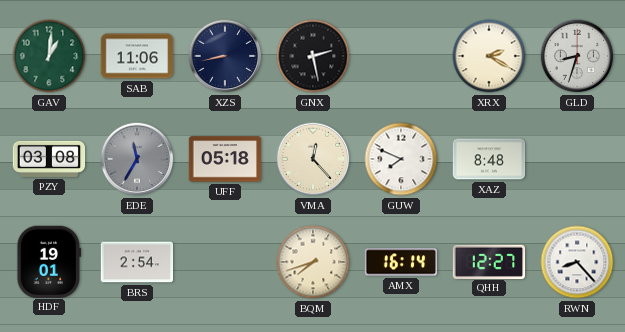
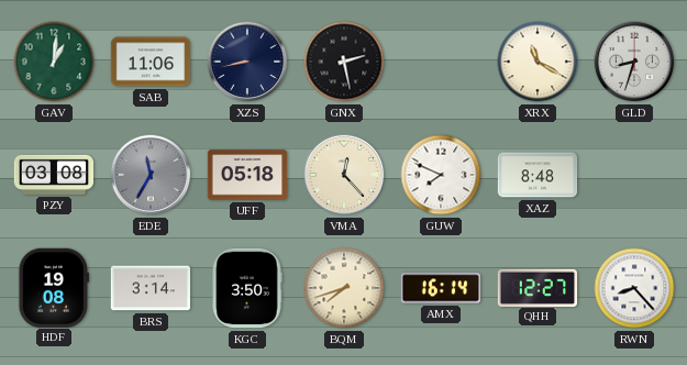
XRX: 2:20 -> 11:20 (538, 62)
HDF: 19:01 -> 19:08 (53, 287)
BRS: 2:54 -> 3:14 (151, 288)
KGC: none -> 3:50 (247, 288)
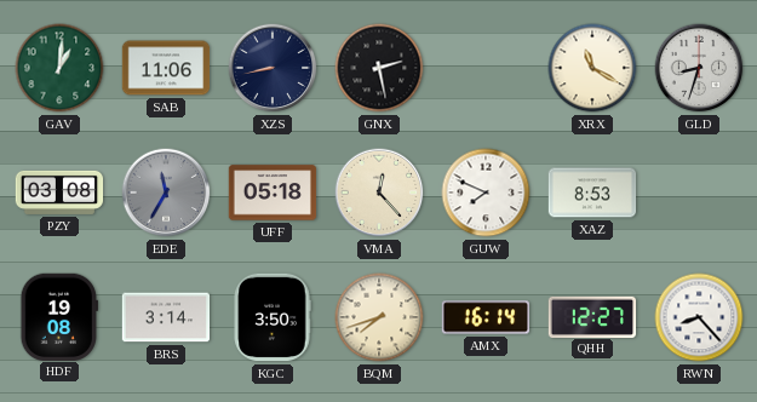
XAZ: 8:48 -> 8:53 (592, 193)
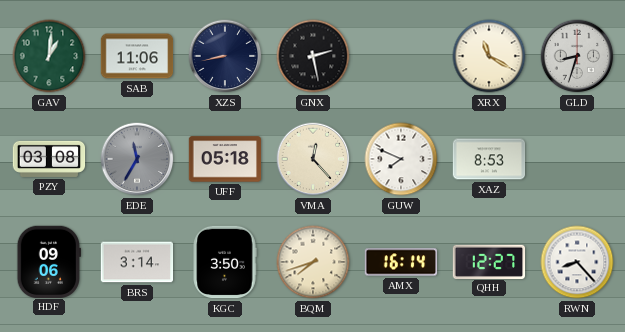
HDF: 19:08 -> 09:06 (48, 261)
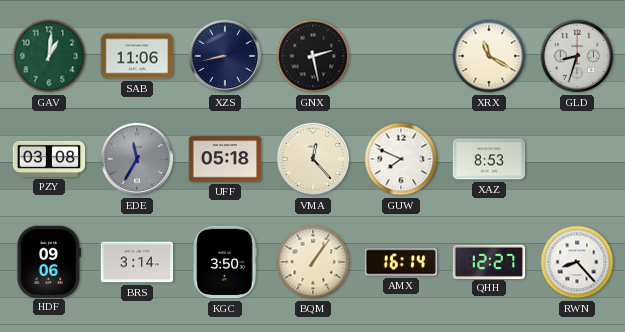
BQM: 7:42 -> 1:06 (313, 262)
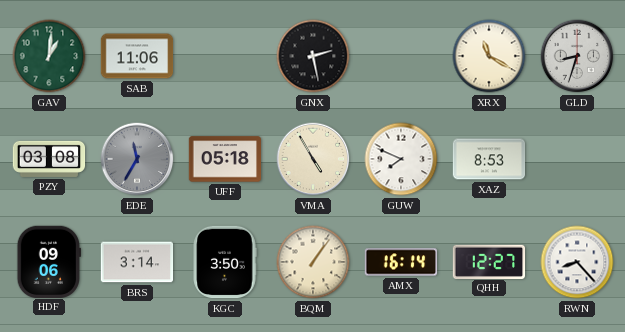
XZS: 8:43 -> none (225, 56)
VMA: 12:23 -> 4:55 (313, 159)
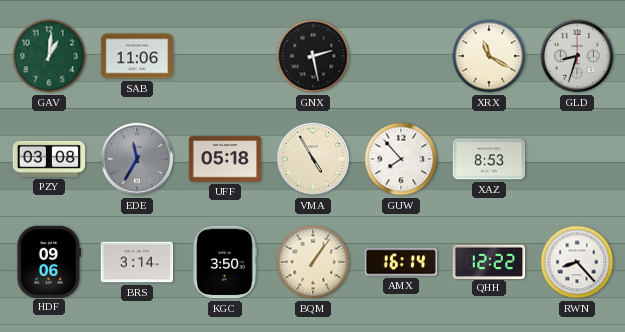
GUW: 7:49 -> 7:53 (401, 159)
QHH: 12:27 -> 12:22 (489, 261)
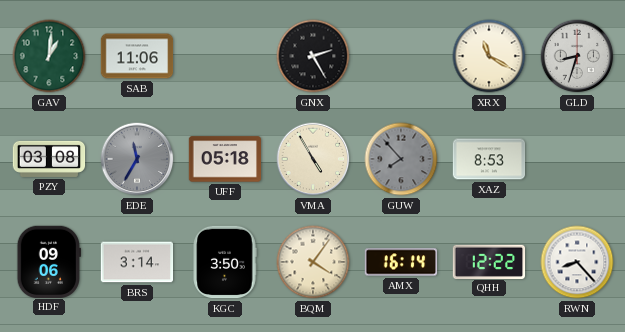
GNX: 2:28 -> 2:25 (313, 56)
GUW dial: white -> grey (401, 159)
BQM: 1:06 -> 4:06 (313, 262)
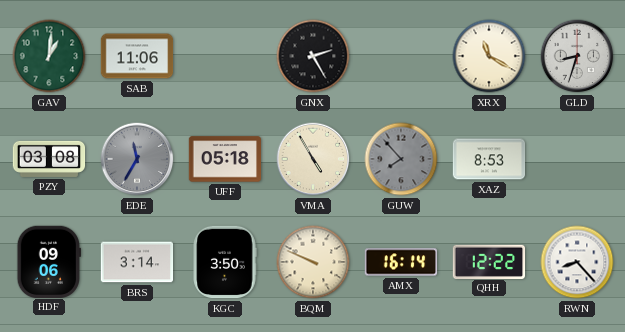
BQM: 4:06 -> 9:49 (313, 262)
